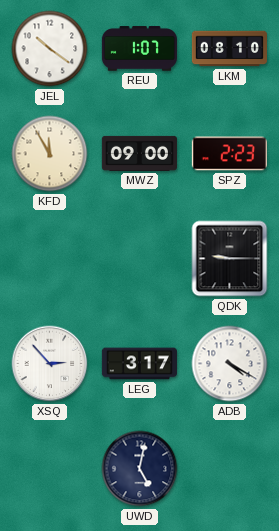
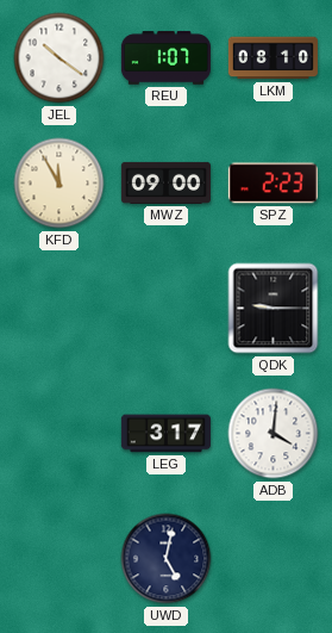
XSQ: 2:53 -> none (50, 364)
ADB: 4:20 -> 4:01 (274, 434)
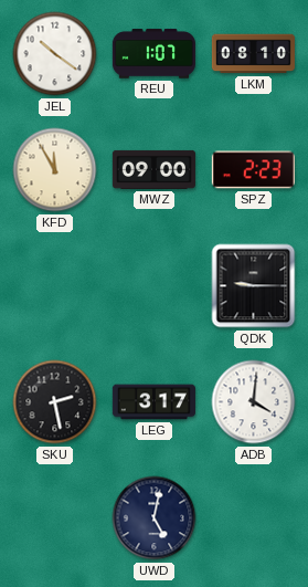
SKU: none -> 2:28 (55, 402)
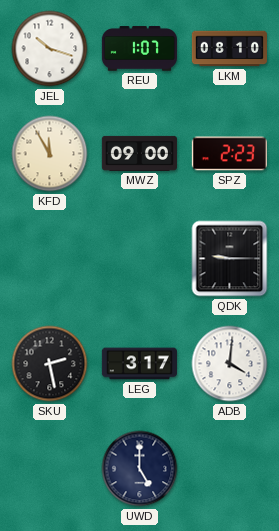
JEL: 10:21 -> 10:18 (50, 49)
UWD: 5:02 -> 5:00 (140, 469)
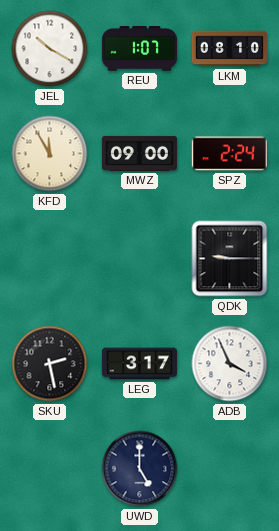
JEL: 10:18 -> 10:20 (50, 49)
SPZ: 2:23 -> 2:24 (229, 154)
ADB: 4:01 -> 3:56 (230, 364)
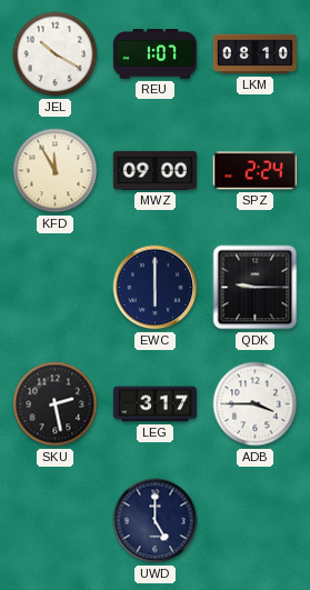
EWC: none -> 6:00 (156, 288)
ADB: 3:56 -> 3:45 (256, 404)
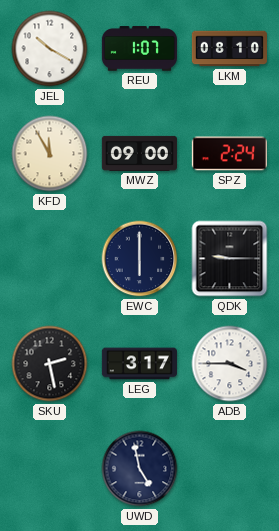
UWD: 5:00 -> 4:58 (140, 469)
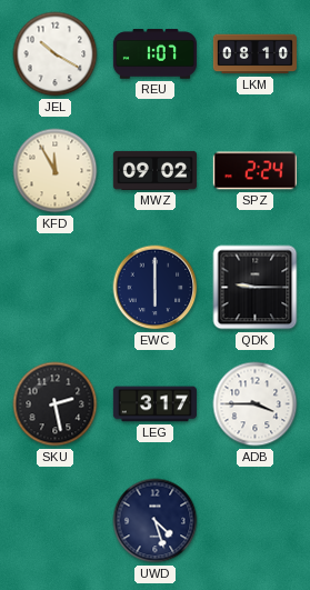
MWZ: 09:00 -> 09:02 (154, 170)
UWD: 4:58 -> 4:27 (156, 521)
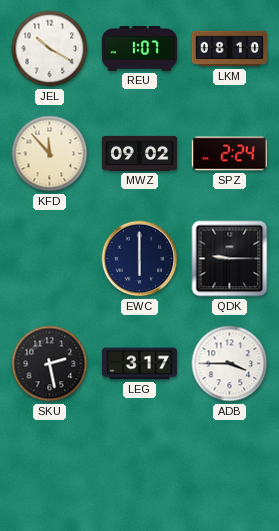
KFD: 11:55 -> 11:53 (50, 154)
UWD: 4:27 -> none (156, 521)
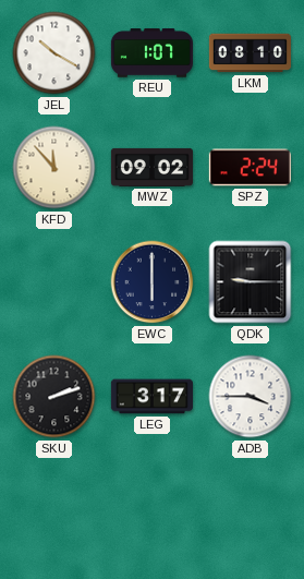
SKU: 2:28 -> 2:12 (54, 397)
